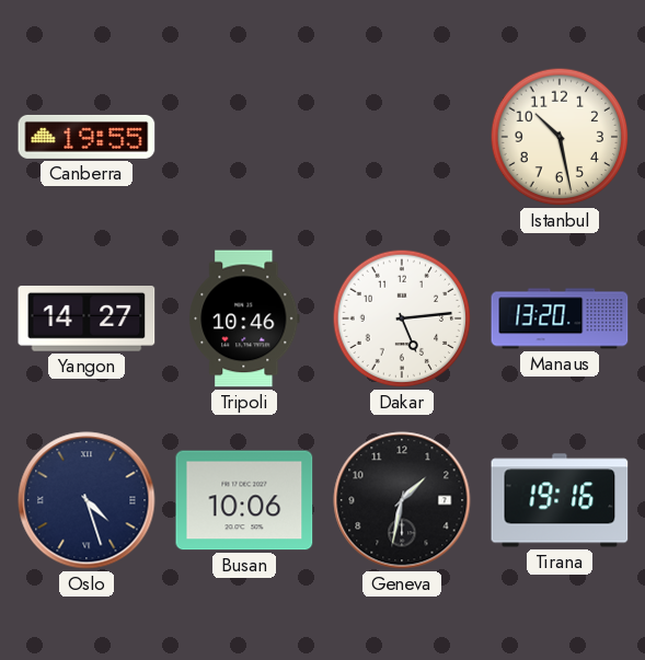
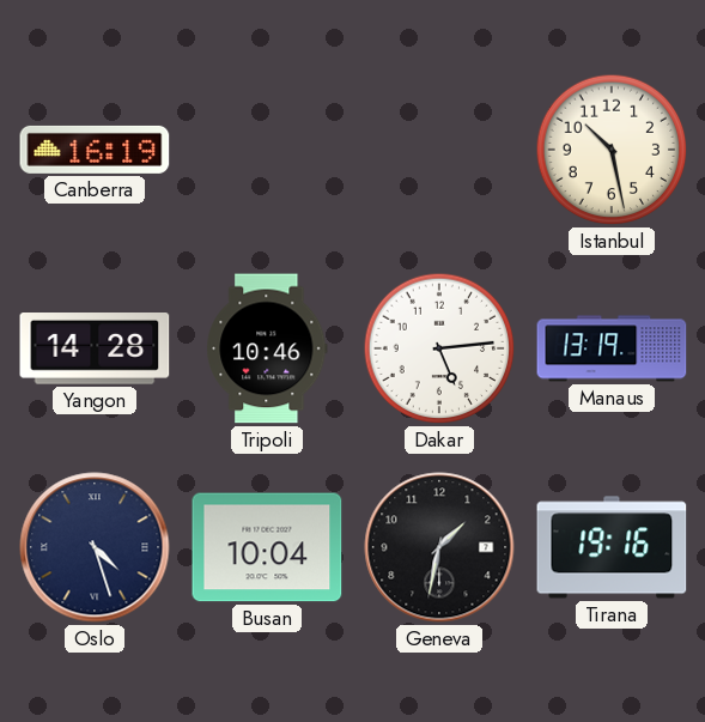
Canberra: 19:55 -> 16:19 (95, 150)
Yangon: 14:27 -> 14:28 (95, 350)
Manaus: 13:20 -> 13:19 (612, 348)
Busan: 10:06 -> 10:04 (267, 547)
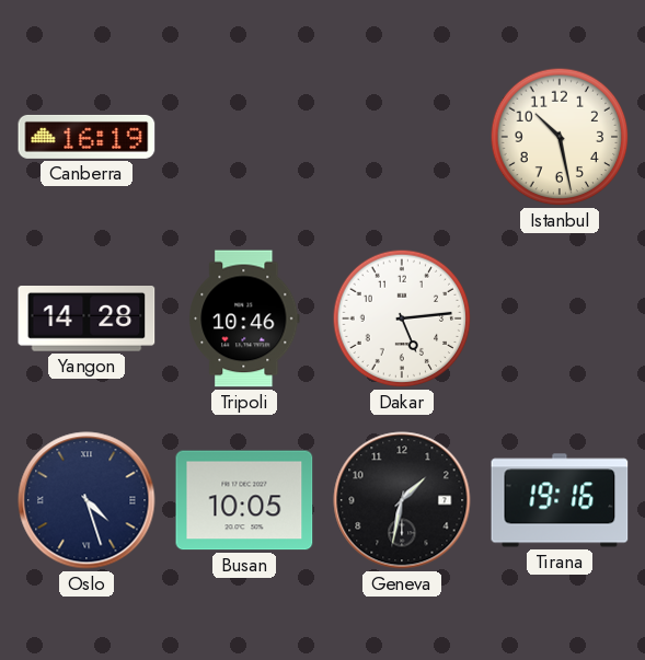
Manaus: 13:19 -> none (612, 348)
Busan: 10:04 -> 10:05 (244, 500)
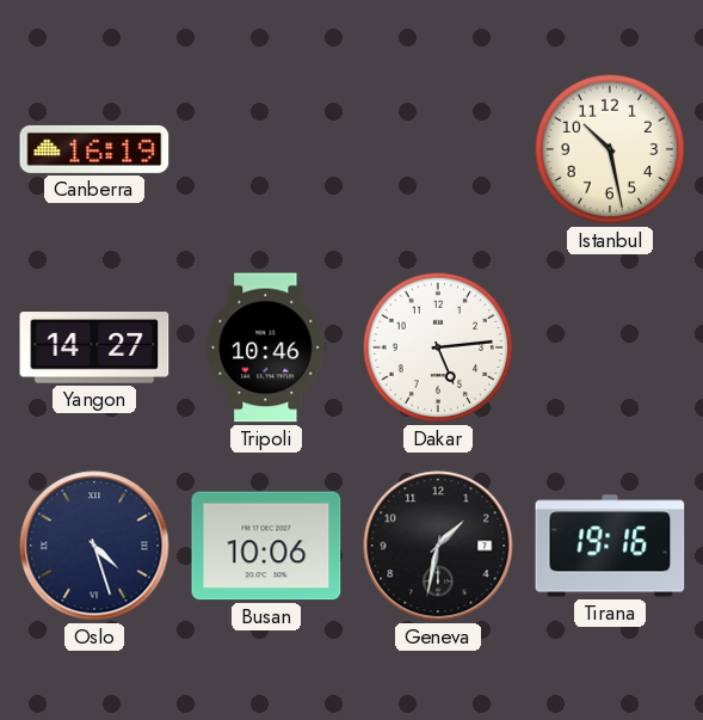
Yangon: 14:28 -> 14:27 (94, 349)
Busan: 10:05 -> 10:06 (266, 546)
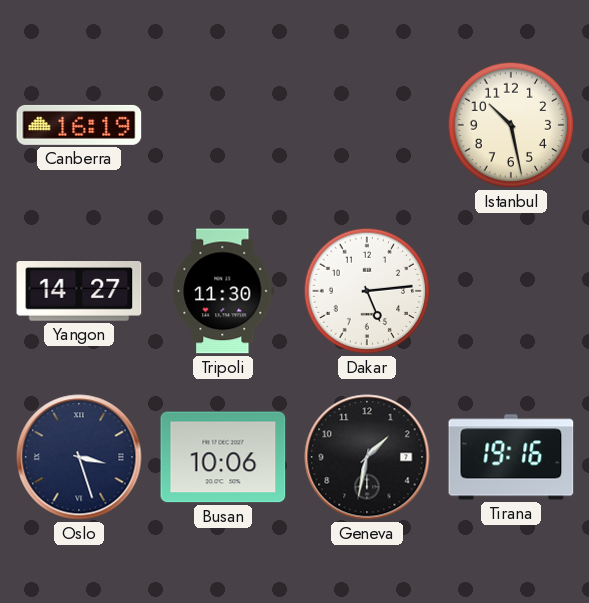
Tripoli: 10:46 -> 11:30 (223, 291)
Oslo: 4:27 -> 3:27 (79, 457)
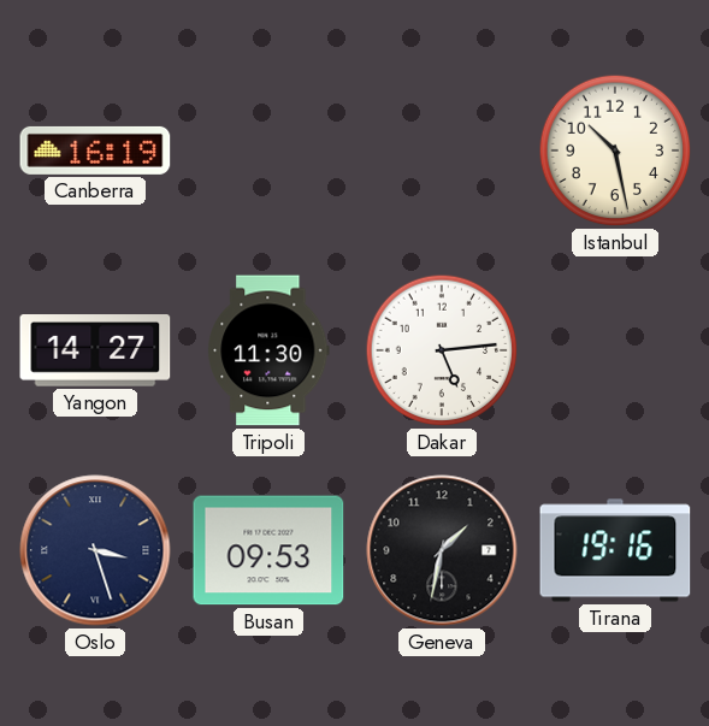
Busan: 10:06 -> 09:53 (268, 550)
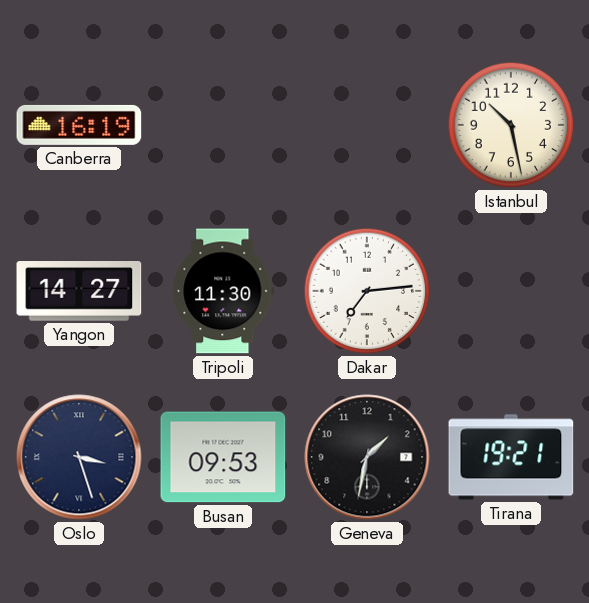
Dakar: 5:14 -> 7:14 (367, 291)
Tirana: 19:16 -> 19:21 (511, 457)
